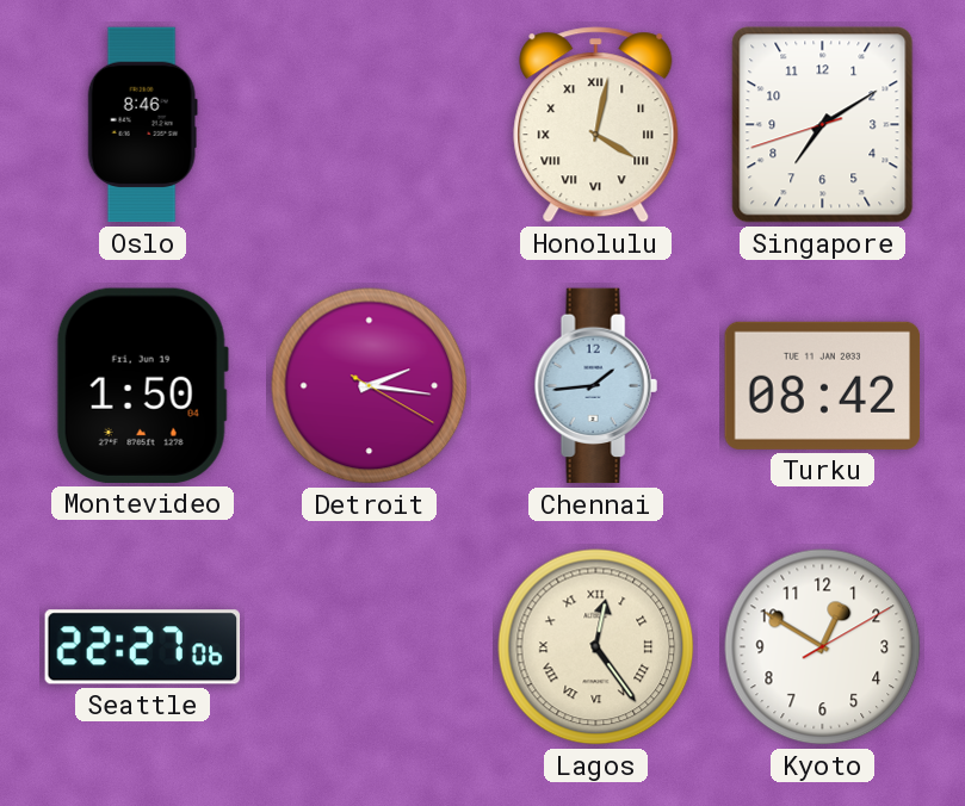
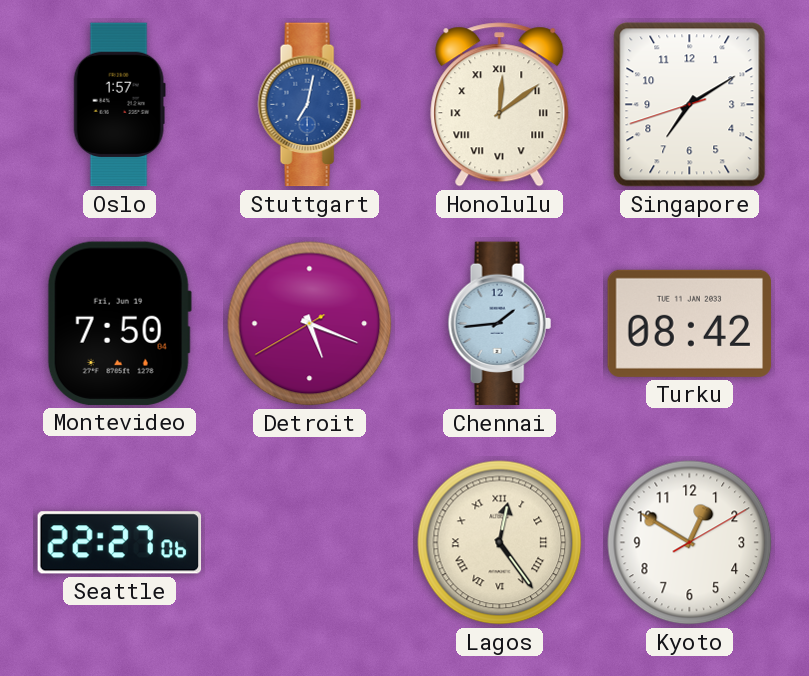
Oslo: 8:46 -> 1:57 (119, 105)
Stuttgart: none -> 7:02 (309, 105)
Honolulu: 4:02 -> 12:09 (500, 105)
Montevideo: 1:50 -> 7:50 (119, 323)
Detroit: 2:16 -> 5:18 (310, 324)
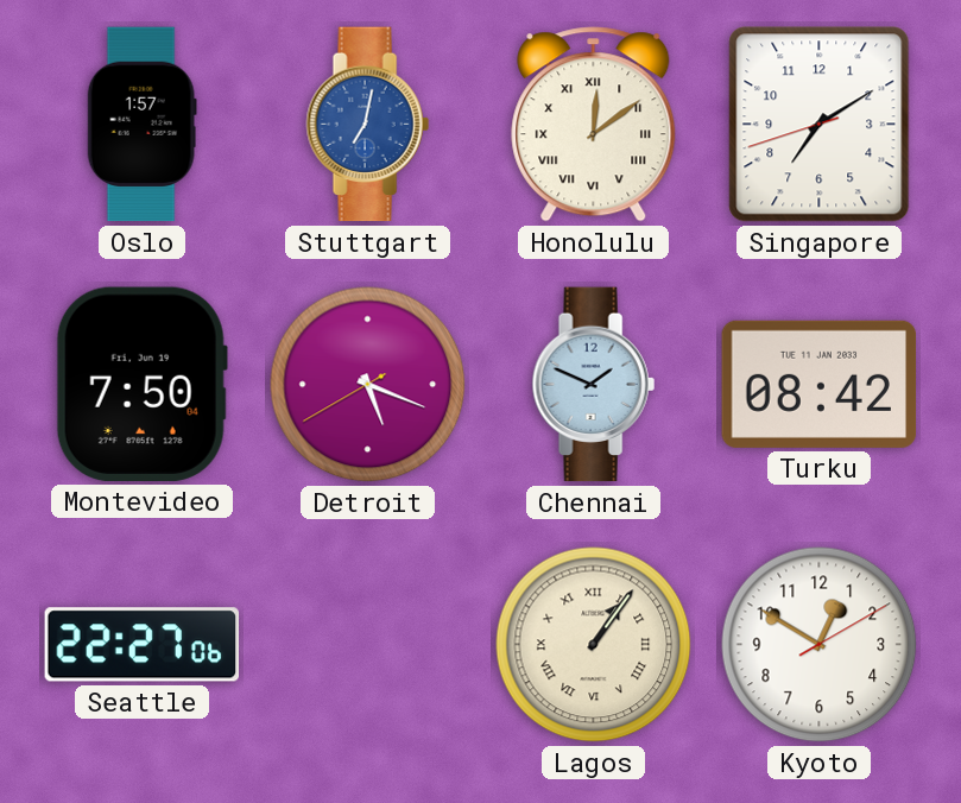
Chennai: 1:44 -> 1:49 (593, 385)
Lagos: 12:24 -> 1:06 (594, 645)
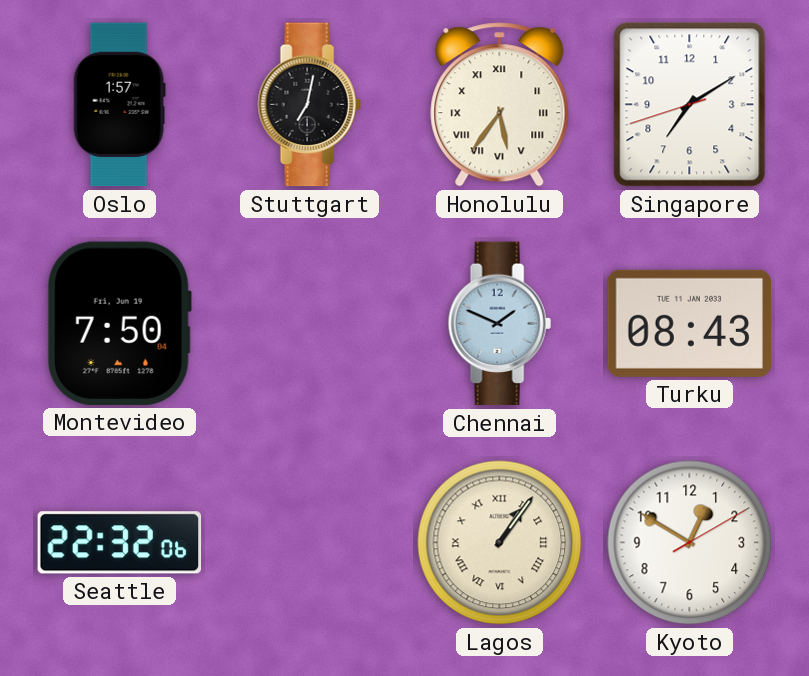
Stuttgart dial: blue -> black (309, 105)
Honolulu: 12:09 -> 5:36 (500, 105)
Detroit: 5:18 -> none (368, 385)
Turku: 08:42 -> 08:43 (690, 323)
Seattle: 22:27 -> 22:32 (120, 543)
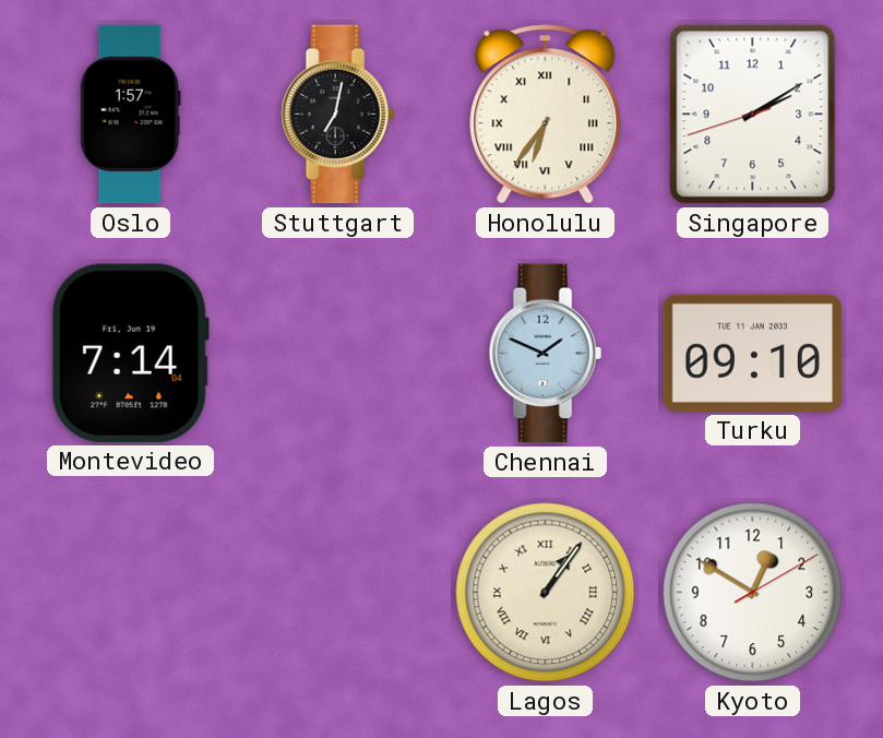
Honolulu: 5:36 -> 6:36 (546, 115)
Singapore: 7:09 -> 2:09 (753, 115)
Montevideo: 7:50 -> 7:14 (130, 353)
Turku: 08:43 -> 09:10 (753, 353)
Seattle: 22:32 -> none (120, 543)
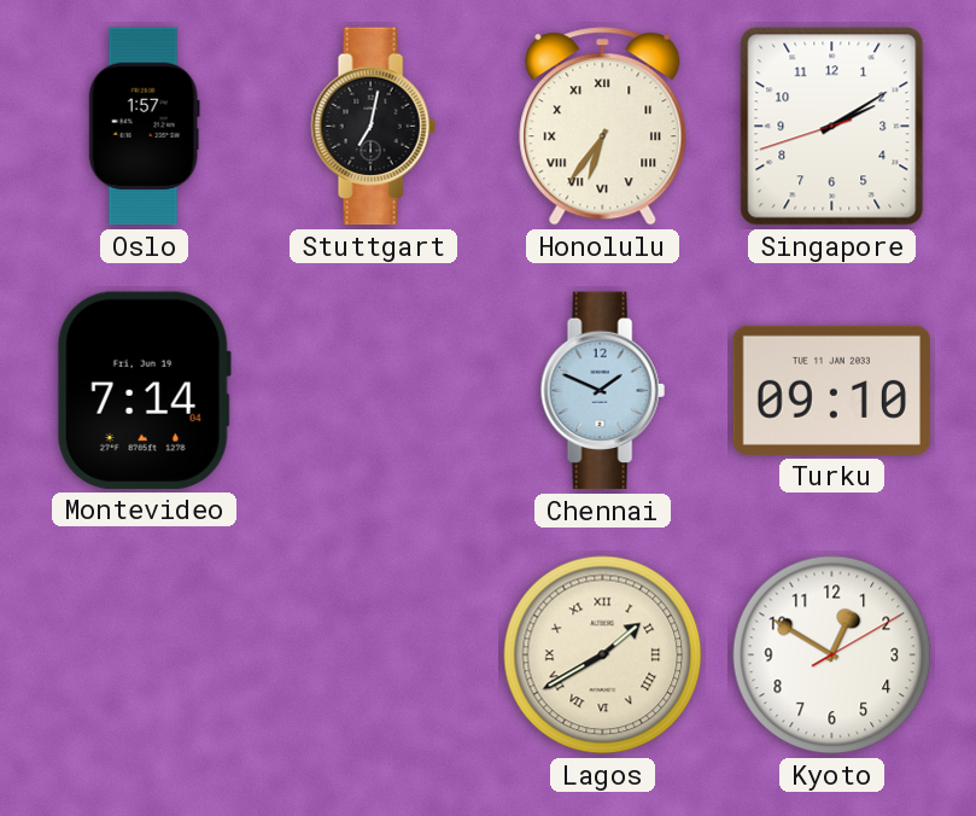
Lagos: 1:06 -> 1:40 (603, 655)
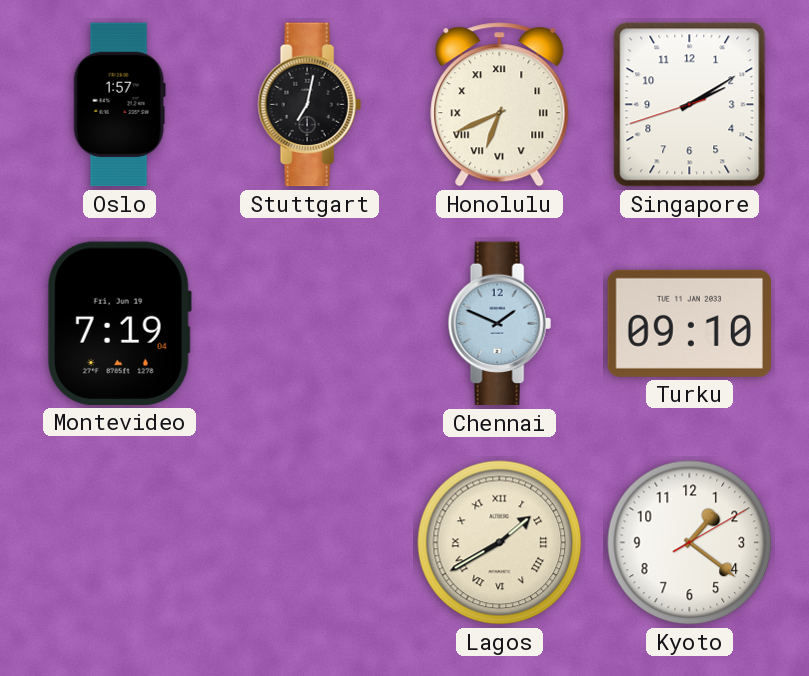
Honolulu: 6:36 -> 6:41 (500, 105)
Montevideo: 7:14 -> 7:19 (119, 323)
Kyoto: 12:50 -> 1:21 (690, 543)
